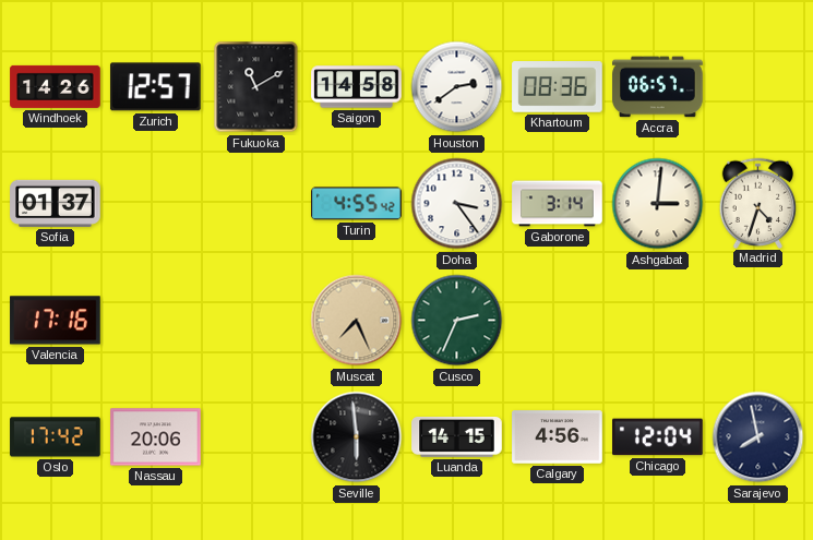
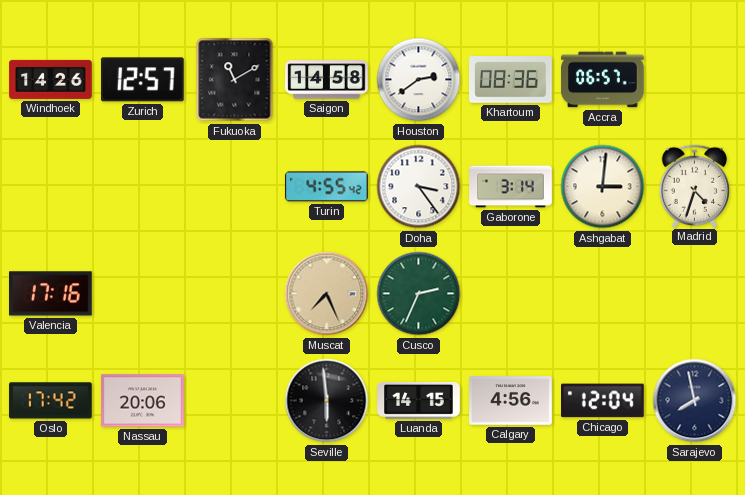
Sofia: 01:37 -> none (56, 203)
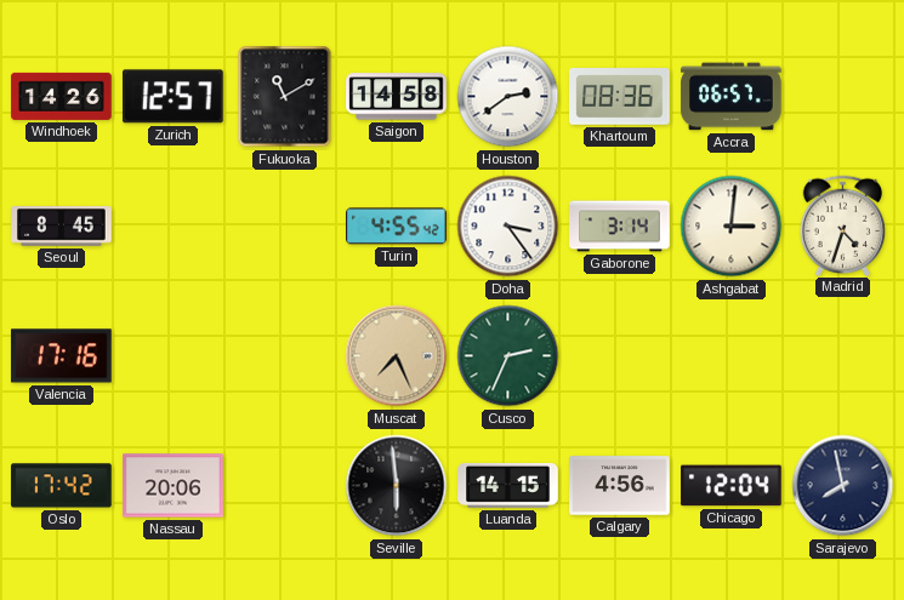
Seoul: none -> 8:45 (62, 227)
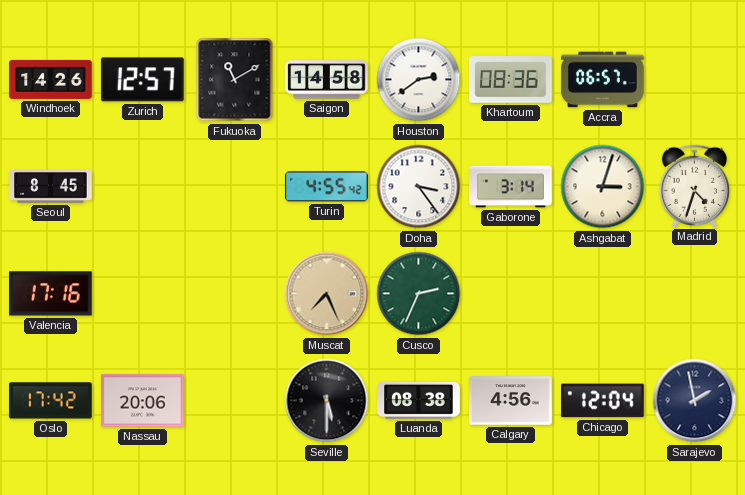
Ashgabat: 3:01 -> 3:03 (603, 187)
Seville: 5:59 -> 5:30 (327, 401)
Luanda: 14:15 -> 08:38 (419, 401)
Sarajevo: 7:58 -> 1:58 (695, 401)
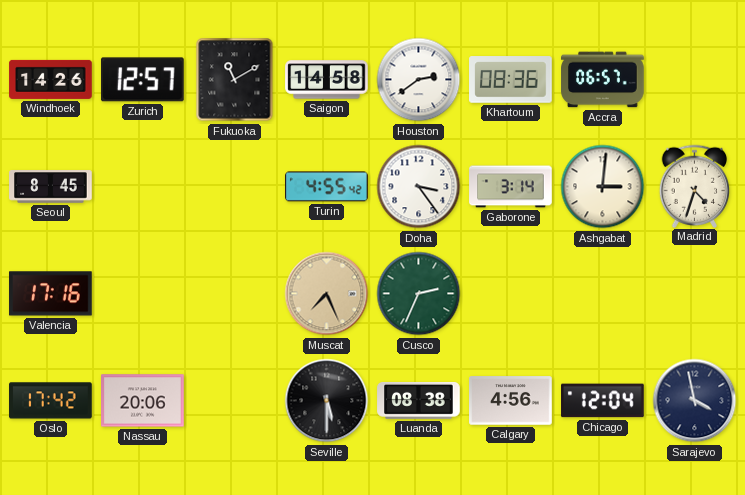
Ashgabat: 3:03 -> 3:01 (603, 187)
Sarajevo: 1:58 -> 3:58 (695, 401)
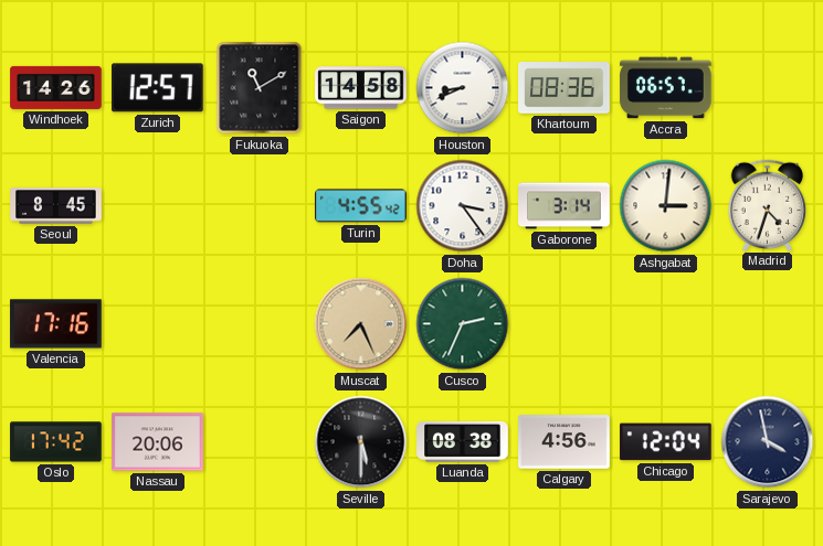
Houston: 2:39 -> 8:41 (463, 88)
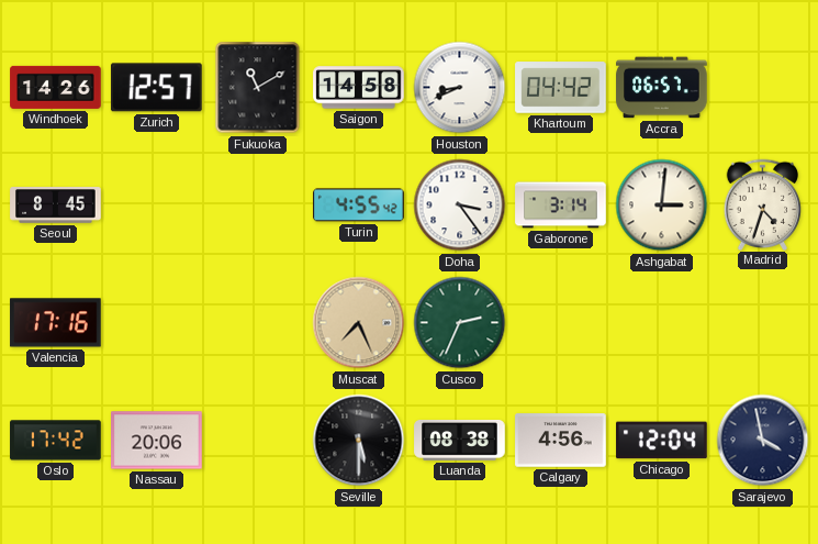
Khartoum: 08:36 -> 04:42 (561, 88)
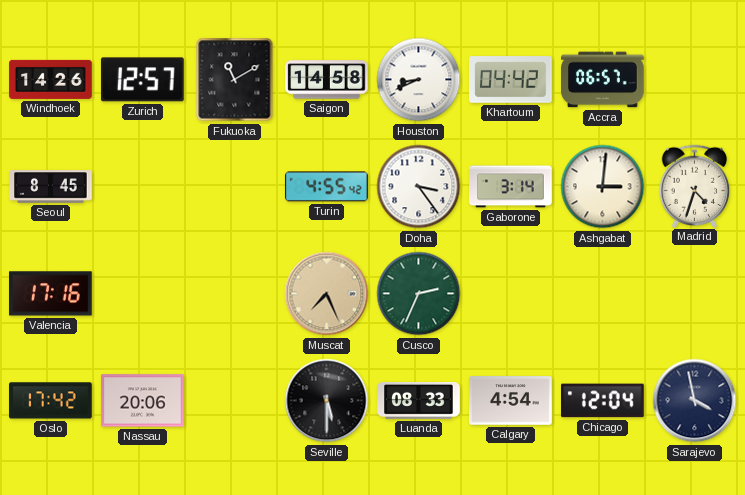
Luanda: 08:38 -> 08:33 (419, 401)
Calgary: 4:56 -> 4:54 (511, 401)
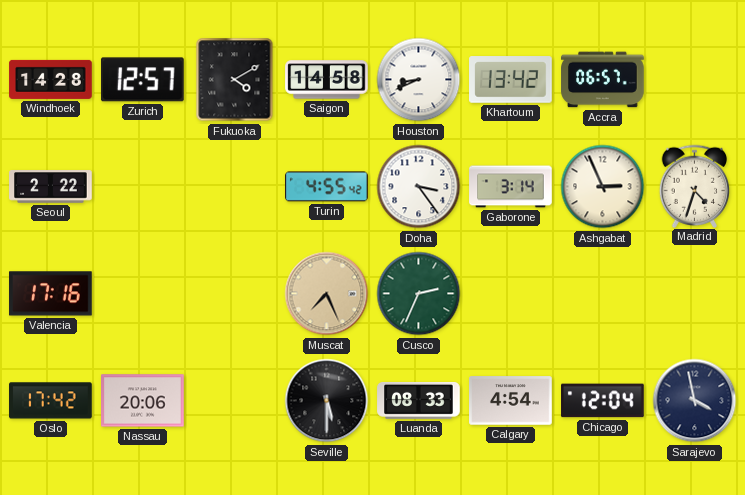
Windhoek: 14:26 -> 14:28 (51, 79)
Fukuoka: 11:10 -> 4:10 (235, 80)
Khartoum: 04:42 -> 13:42 (511, 80)
Seoul: 8:45 -> 2:22 (51, 187)
Ashgabat: 3:01 -> 2:56 (603, 187)
